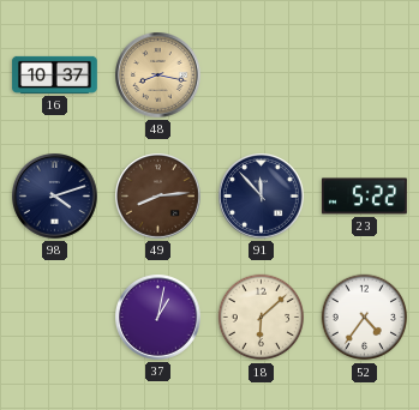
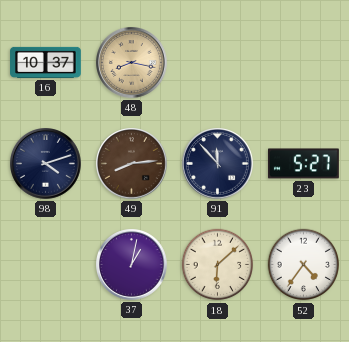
23: 5:22 -> 5:27 (304, 164)
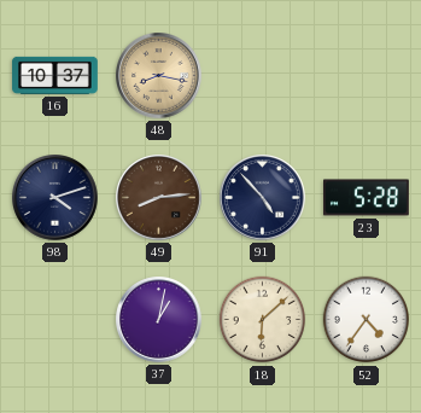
91: 11:53 -> 4:53 (263, 198)
23: 5:27 -> 5:28 (367, 198)
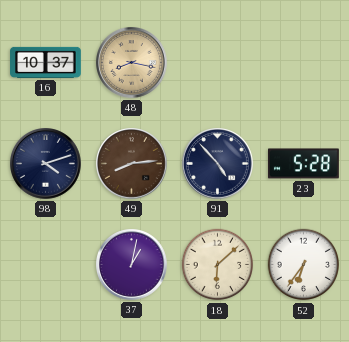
52: 4:36 -> 6:36 (304, 265)
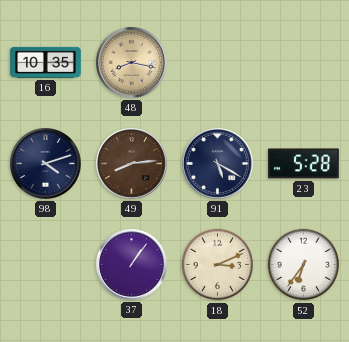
16: 10:37 -> 10:35 (46, 62)
91: 4:53 -> 5:20 (218, 164)
37: 1:02 -> 1:06 (132, 265)
18: 6:08 -> 3:11 (218, 265)
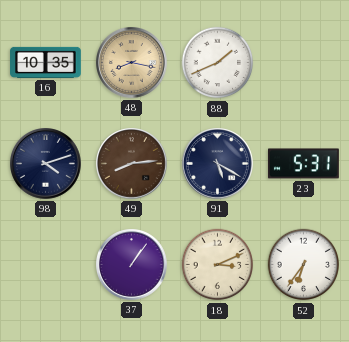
88: none -> 1:41 (218, 63)
23: 5:28 -> 5:31 (304, 164)
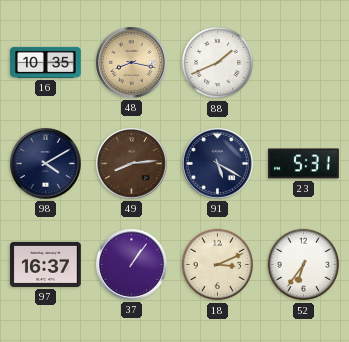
98: 4:12 -> 4:10 (46, 164)
97: none -> 16:37 (46, 264)
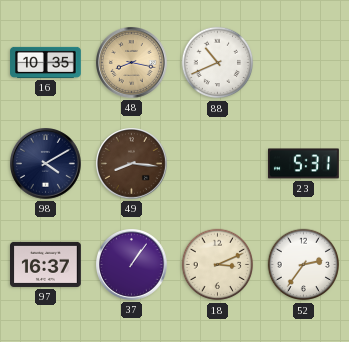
88: 1:41 -> 10:41 (218, 63)
49: 8:14 -> 8:16 (132, 164)
91: 5:20 -> none (218, 164)
52: 6:36 -> 2:36 (304, 265)
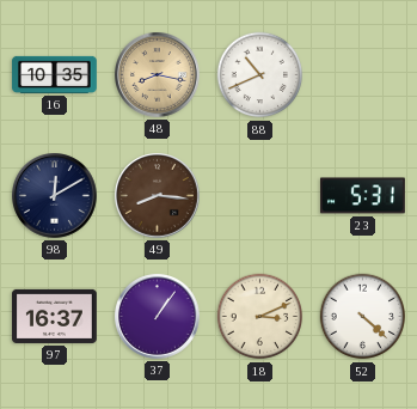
98: 4:10 -> 12:10 (55, 196)
52: 2:36 -> 4:22 (363, 317)
